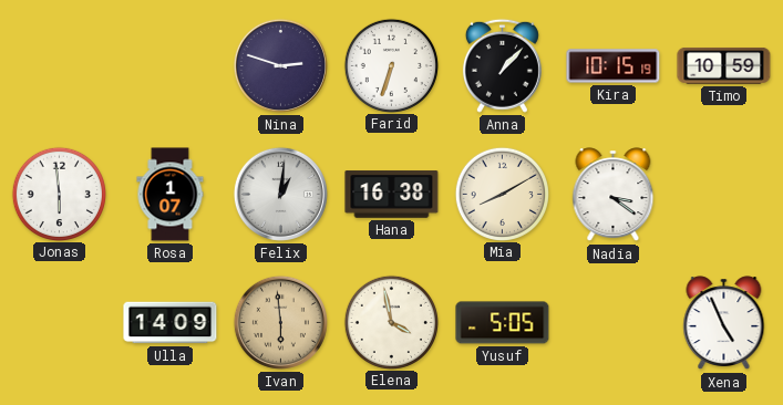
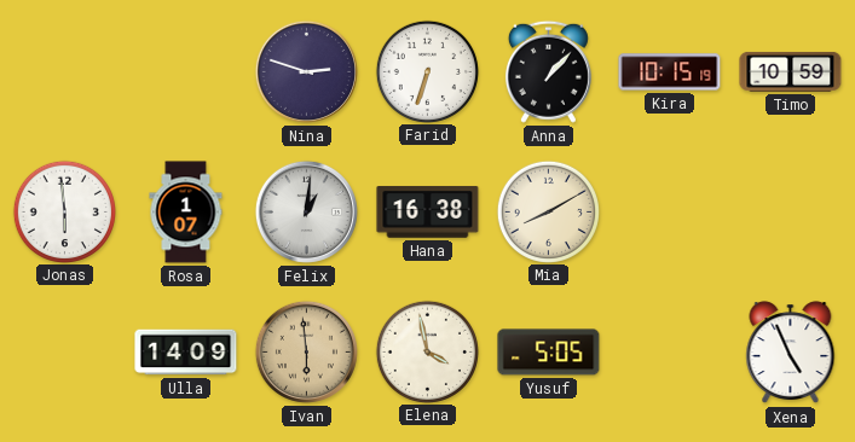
Nadia: 3:21 -> none (614, 195)
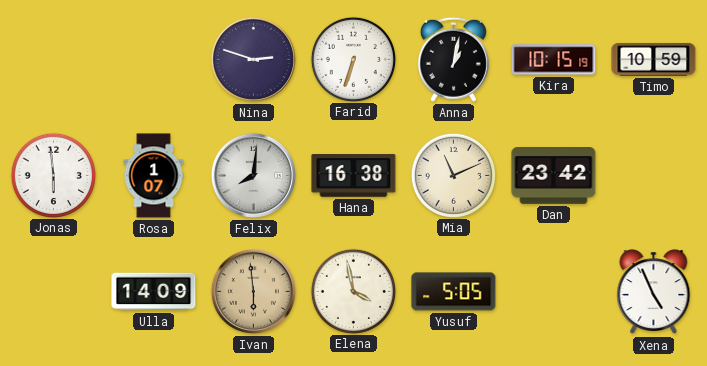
Anna: 1:07 -> 1:02 (453, 59)
Felix: 1:01 -> 8:01 (253, 175)
Mia: 8:10 -> 11:11 (453, 175)
Dan: none -> 23:42 (554, 176)
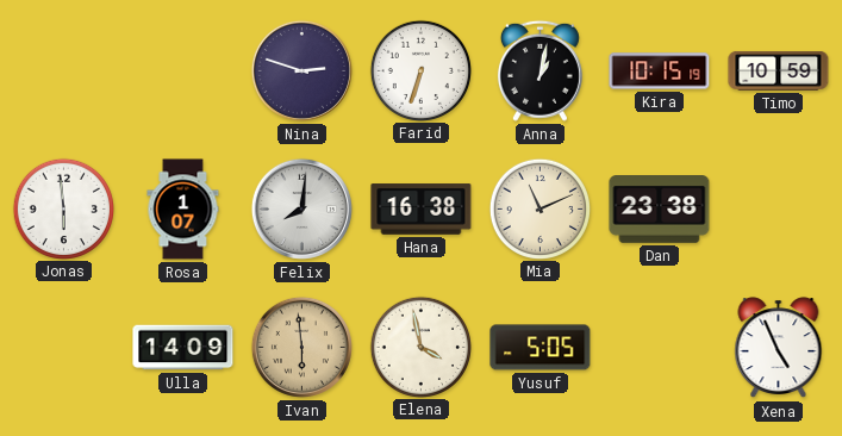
Dan: 23:42 -> 23:38 (660, 210)
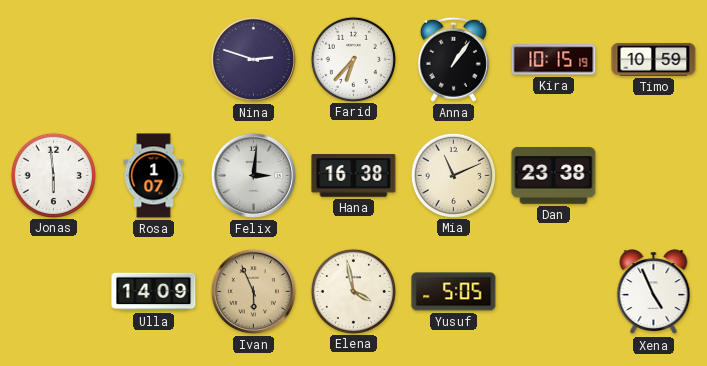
Farid: 6:33 -> 6:37 (353, 59)
Anna: 1:02 -> 1:06 (453, 59)
Felix: 8:01 -> 3:01 (253, 175)
Ivan: 5:59 -> 5:56 (253, 291)
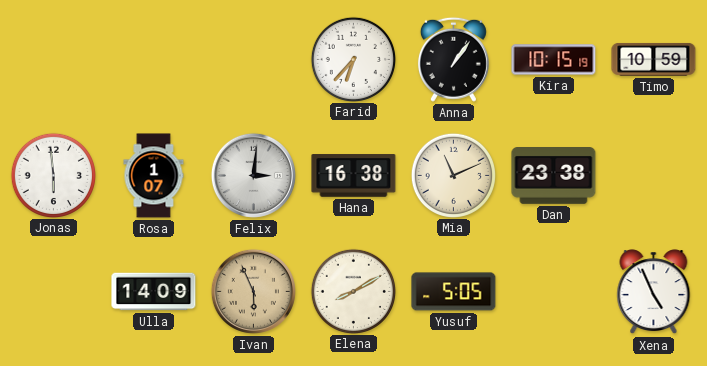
Nina: 2:48 -> none (253, 59)
Elena: 3:58 -> 8:10 (353, 291)
